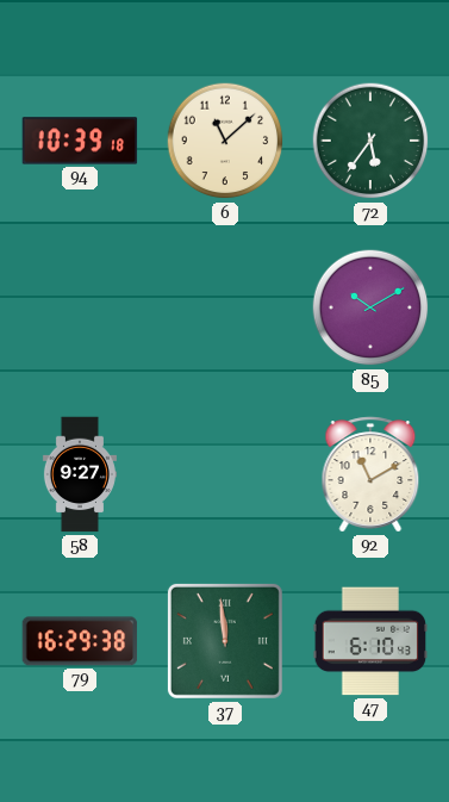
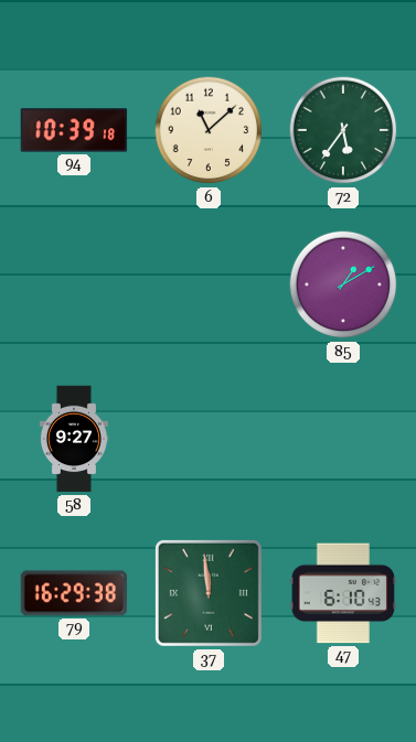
85: 10:10 -> 1:10 (343, 284)
92: 11:10 -> none (370, 474)
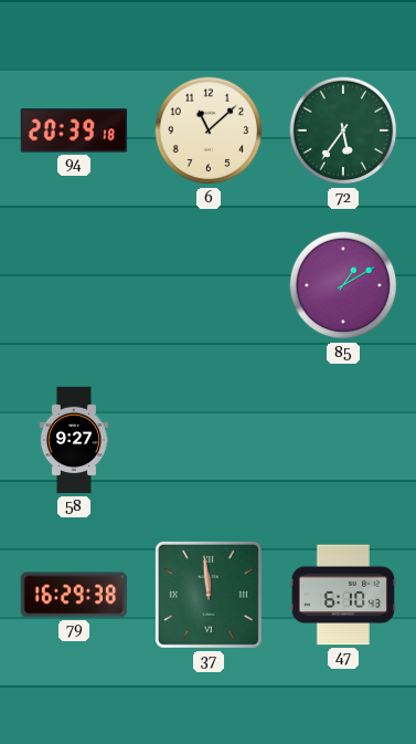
94: 10:39 -> 20:39 (74, 130)
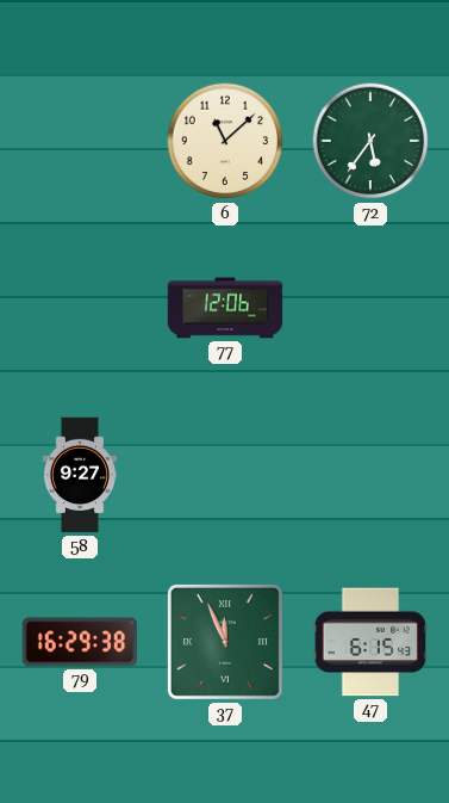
94: 20:39 -> none (74, 130)
77: none -> 12:06 (225, 308)
85: 1:10 -> none (343, 285)
37: 11:59 -> 11:56 (225, 642)
47: 6:10 -> 6:15 (370, 642)
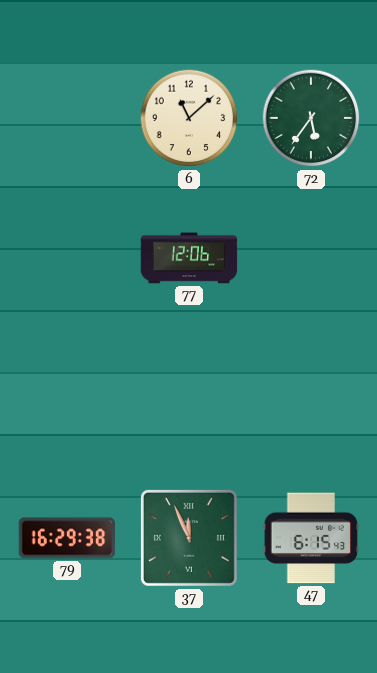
58: 9:27 -> none (80, 475)
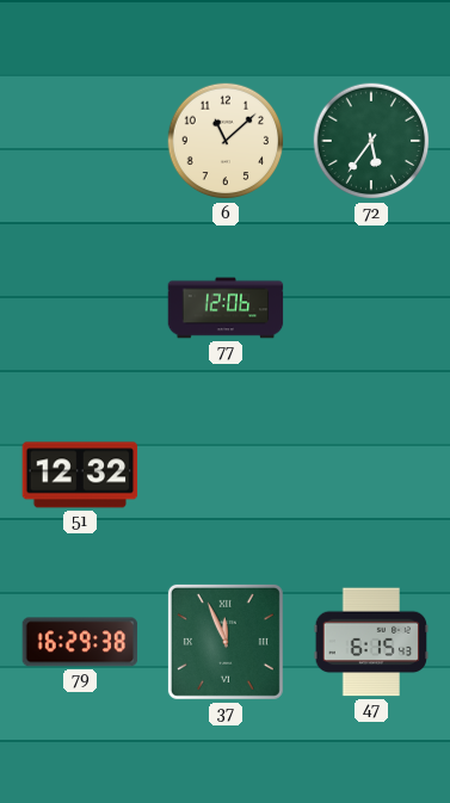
51: none -> 12:32 (80, 475)
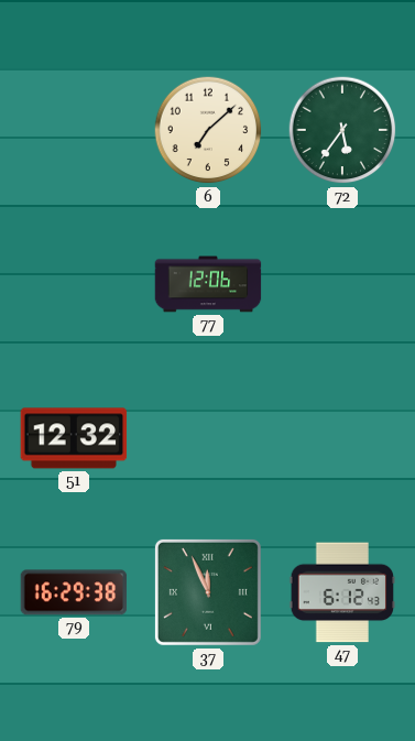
6: 11:08 -> 7:08 (208, 130)
47: 6:15 -> 6:12 (342, 592)
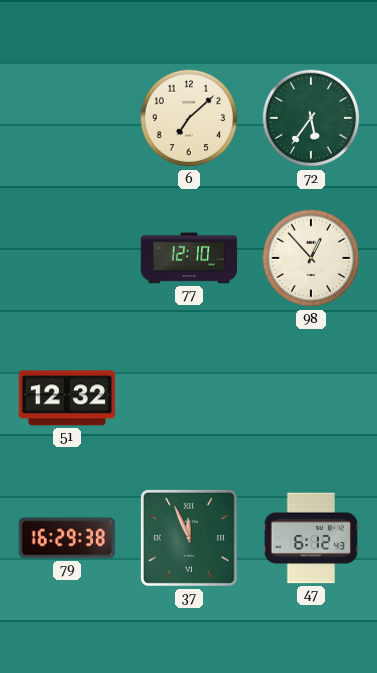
77: 12:06 -> 12:10 (189, 258)
98: none -> 12:53 (311, 258)
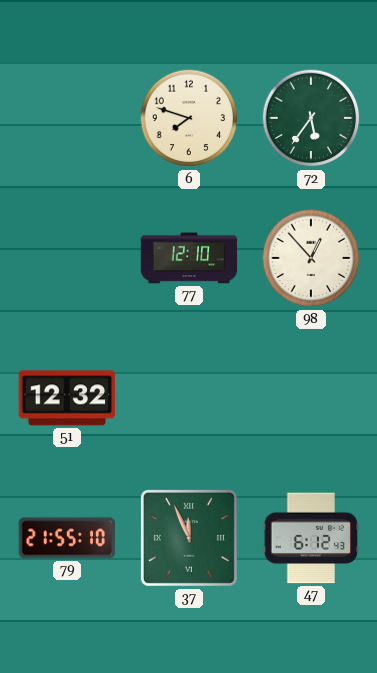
6: 7:08 -> 7:48 (189, 118)
79: 16:29 -> 21:55 (67, 538)
